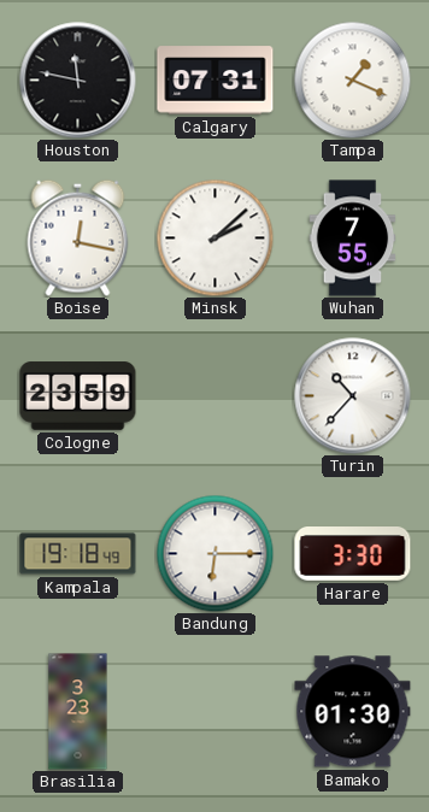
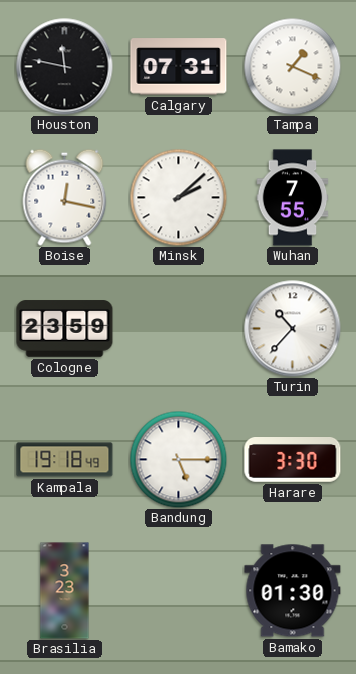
Bandung: 6:15 -> 5:15 (178, 459)
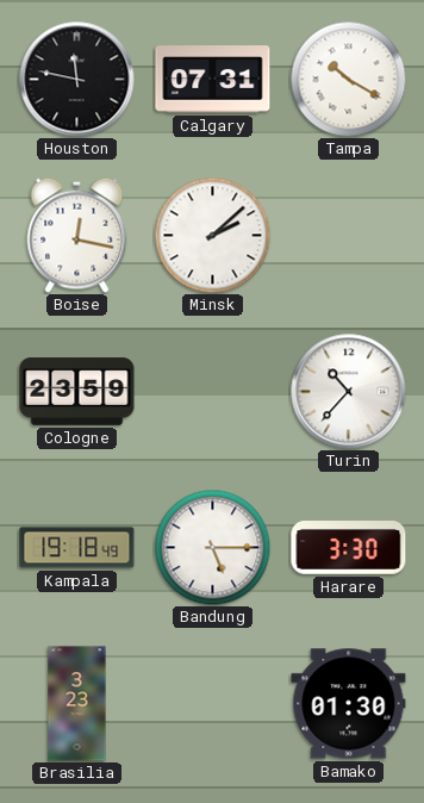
Tampa: 1:19 -> 10:20 (348, 79)
Wuhan: 7:55 -> none (293, 198)
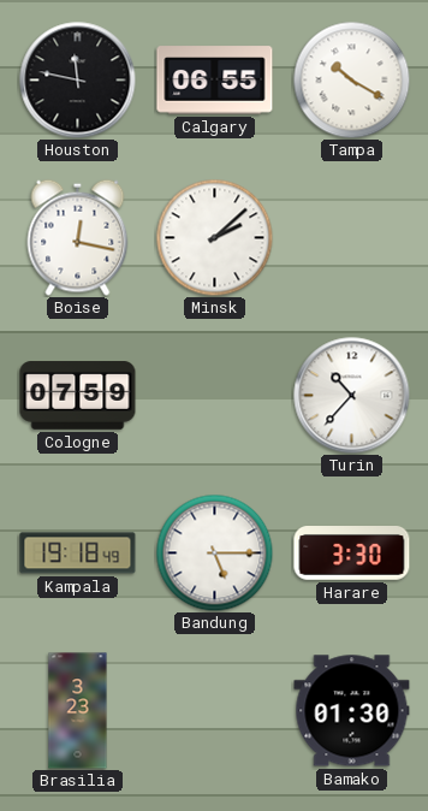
Calgary: 07:31 -> 06:55 (215, 81)
Cologne: 23:59 -> 07:59 (78, 396)
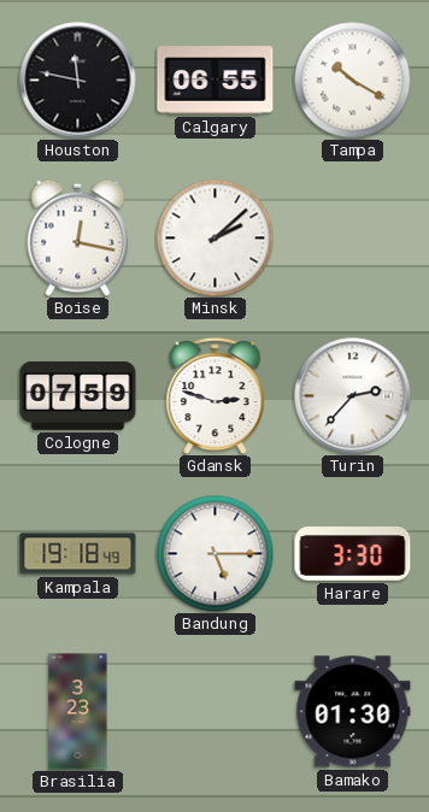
Gdansk: none -> 2:48 (216, 395)
Turin: 10:37 -> 2:37 (353, 396)
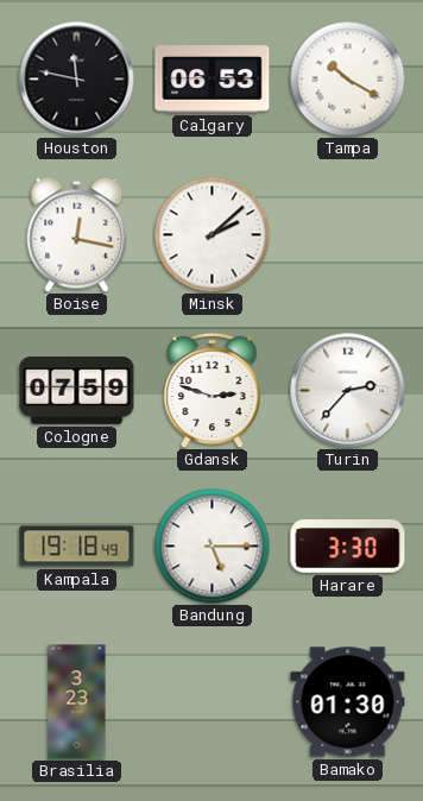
Calgary: 06:55 -> 06:53 (213, 80)
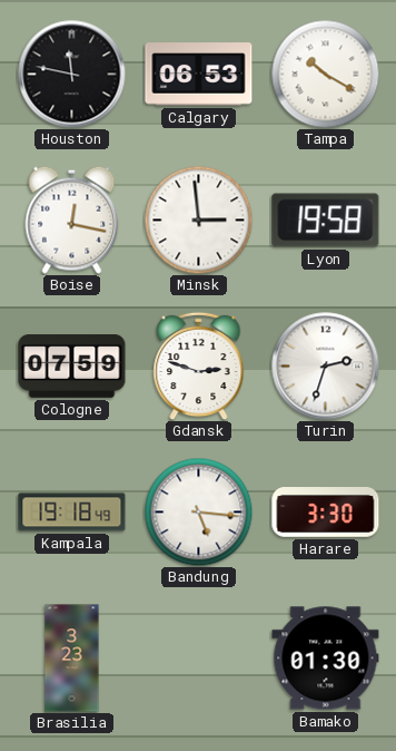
Minsk: 2:08 -> 2:59 (198, 220)
Lyon: none -> 19:58 (326, 221)
Turin: 2:37 -> 2:33 (326, 367)
Bandung: 5:15 -> 5:16 (198, 511)
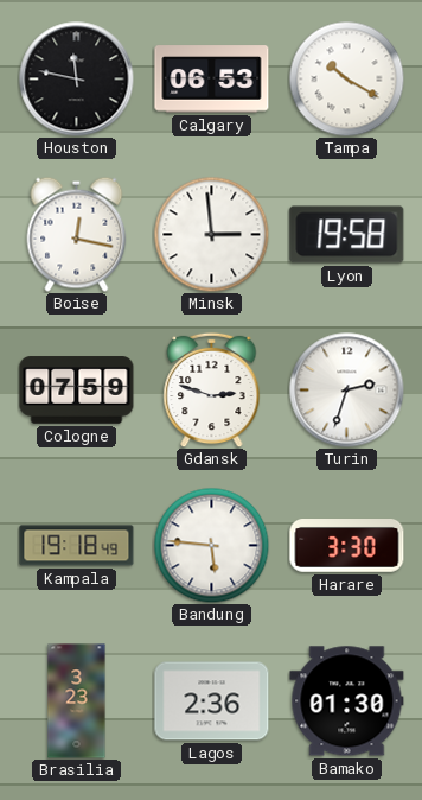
Bandung: 5:16 -> 5:46 (211, 545)
Lagos: none -> 2:36 (212, 701)
